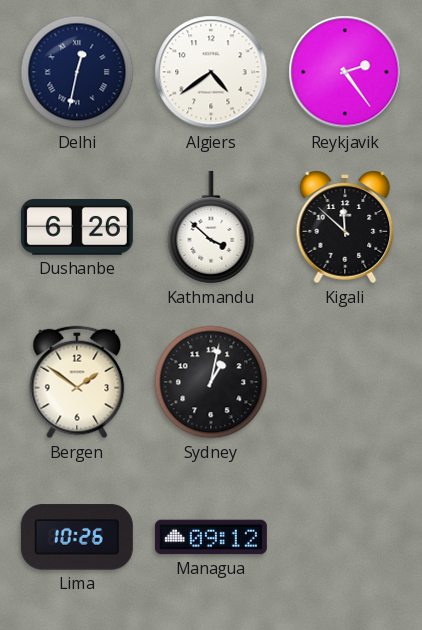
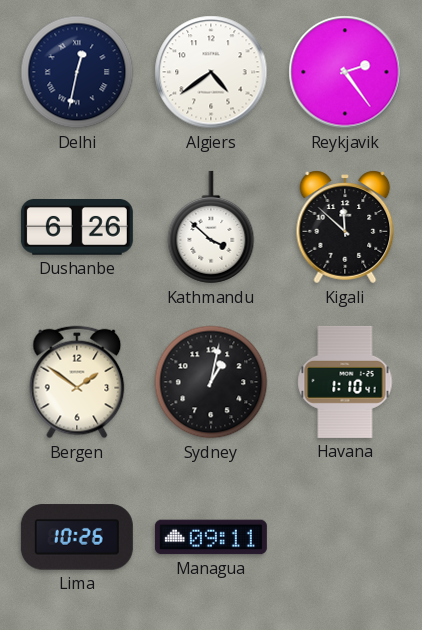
Havana: none -> 1:10 (345, 382)
Managua: 09:12 -> 09:11 (211, 537)
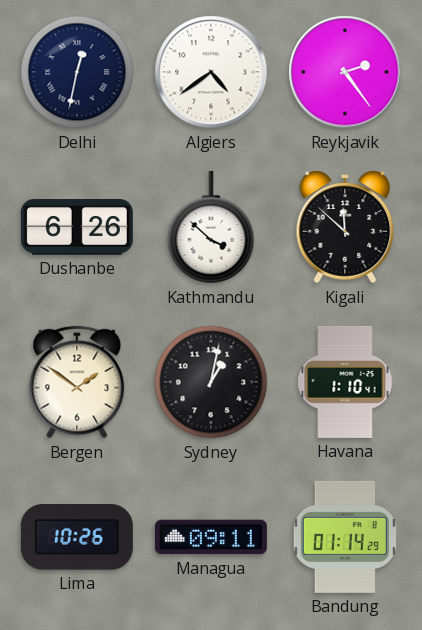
Bandung: none -> 01:14 (345, 537)
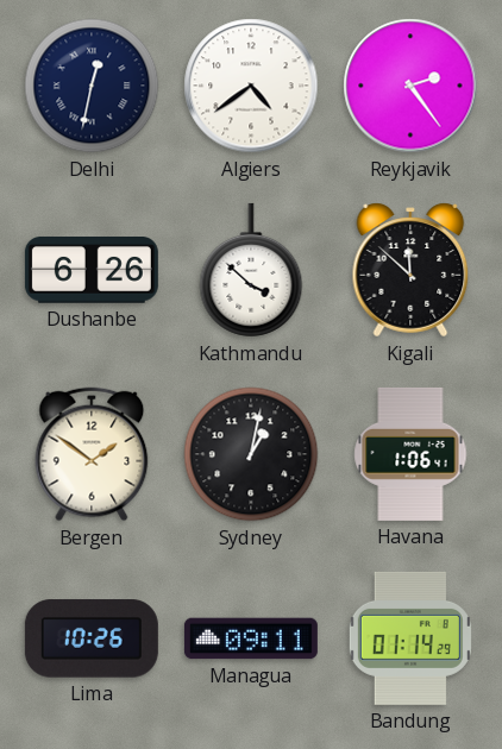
Havana: 1:10 -> 1:06 (410, 454)
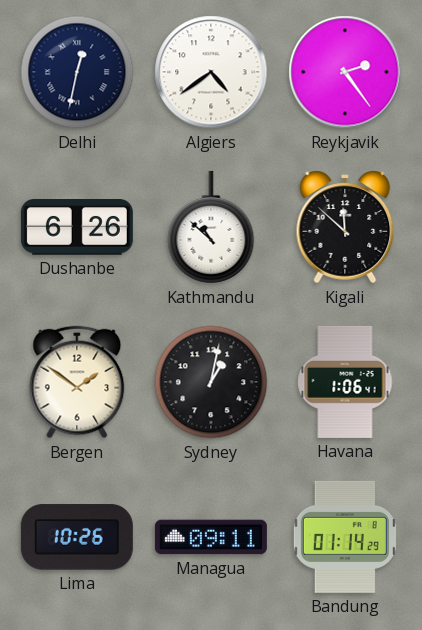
Kathmandu: 3:52 -> 10:52 (211, 227)
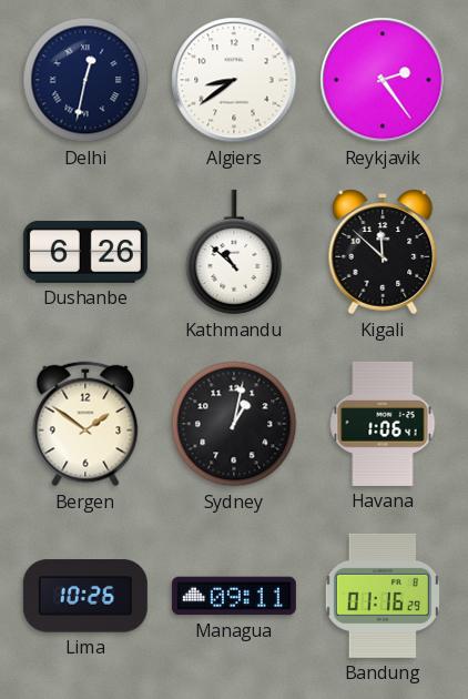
Algiers: 4:39 -> 8:39 (234, 80)
Bandung: 01:14 -> 01:16 (383, 596)
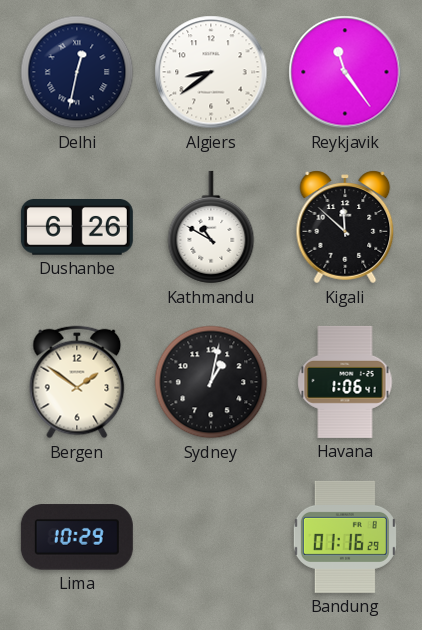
Reykjavik: 2:24 -> 11:24 (345, 72)
Kathmandu: 10:52 -> 10:50 (211, 227)
Lima: 10:26 -> 10:29 (77, 537)
Managua: 09:11 -> none (234, 596)
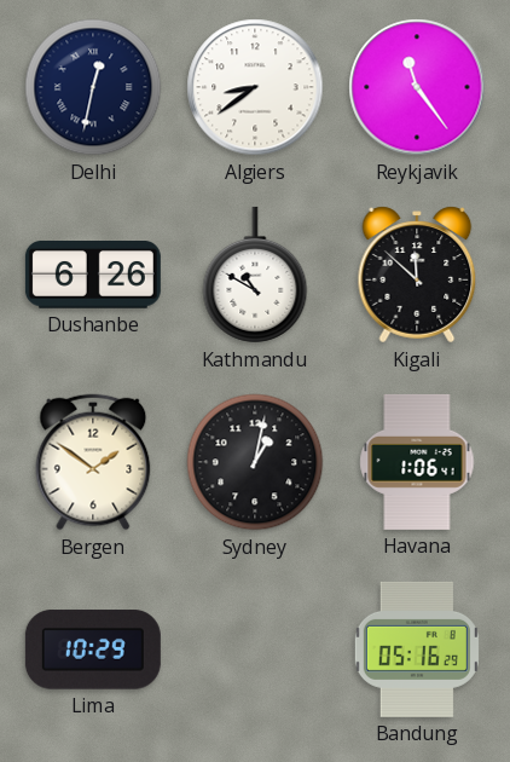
Bandung: 01:16 -> 05:16 (417, 650)
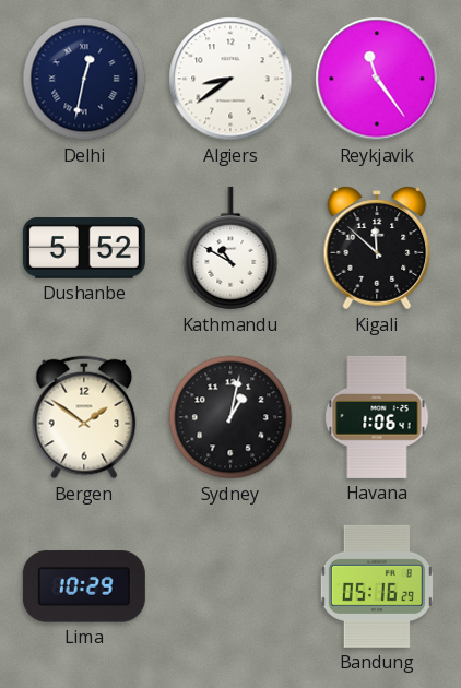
Dushanbe: 6:26 -> 5:52 (84, 248)
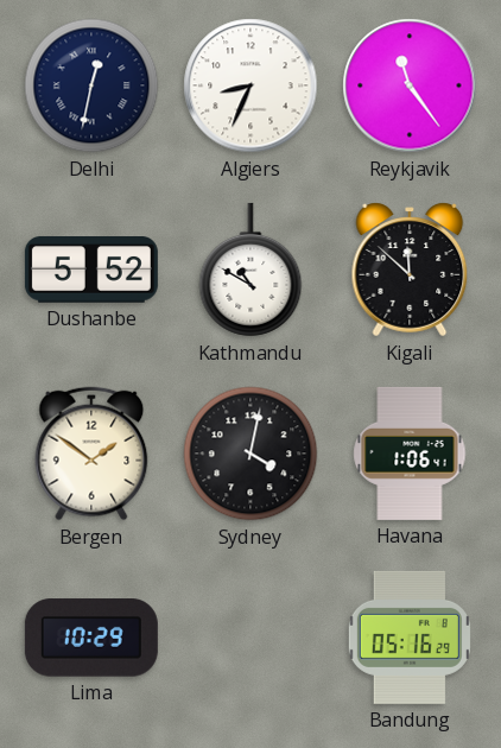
Algiers: 8:39 -> 8:34 (251, 85)
Sydney: 1:02 -> 4:02 (251, 454)
